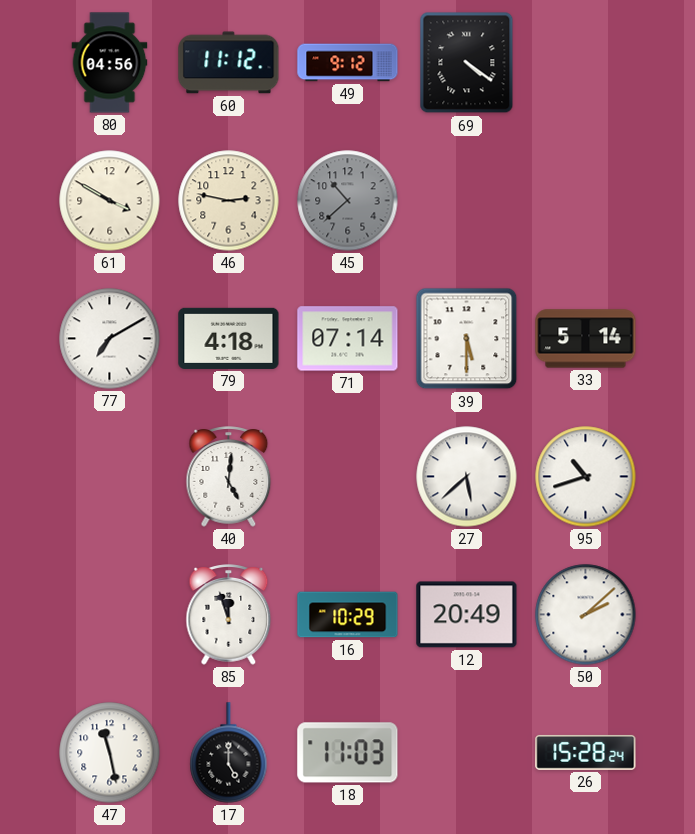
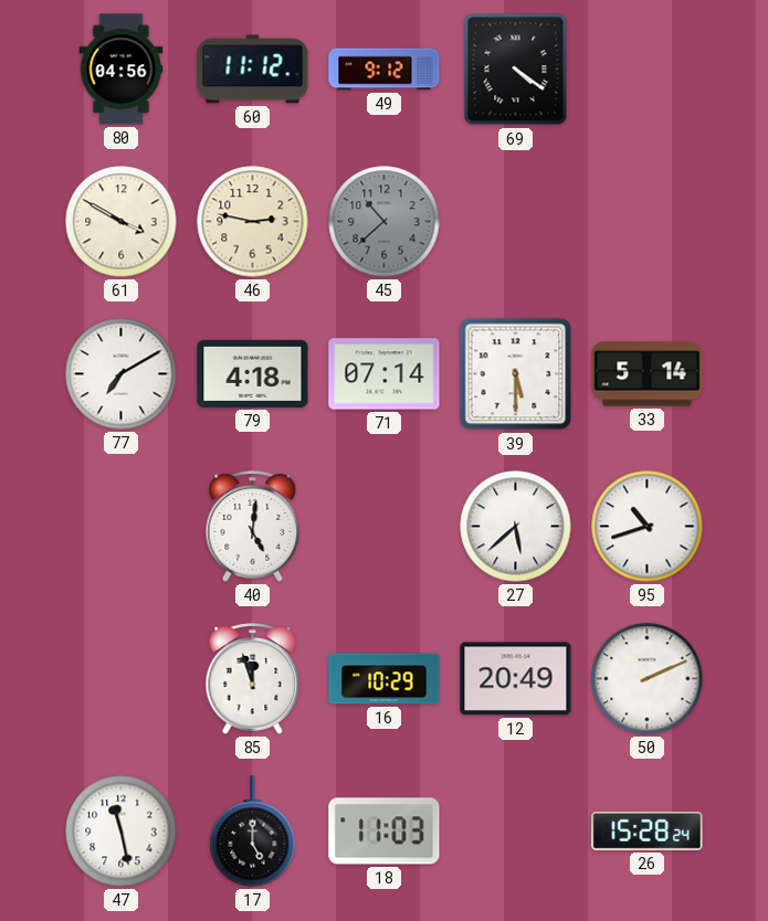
50: 2:08 -> 2:11 (648, 679)
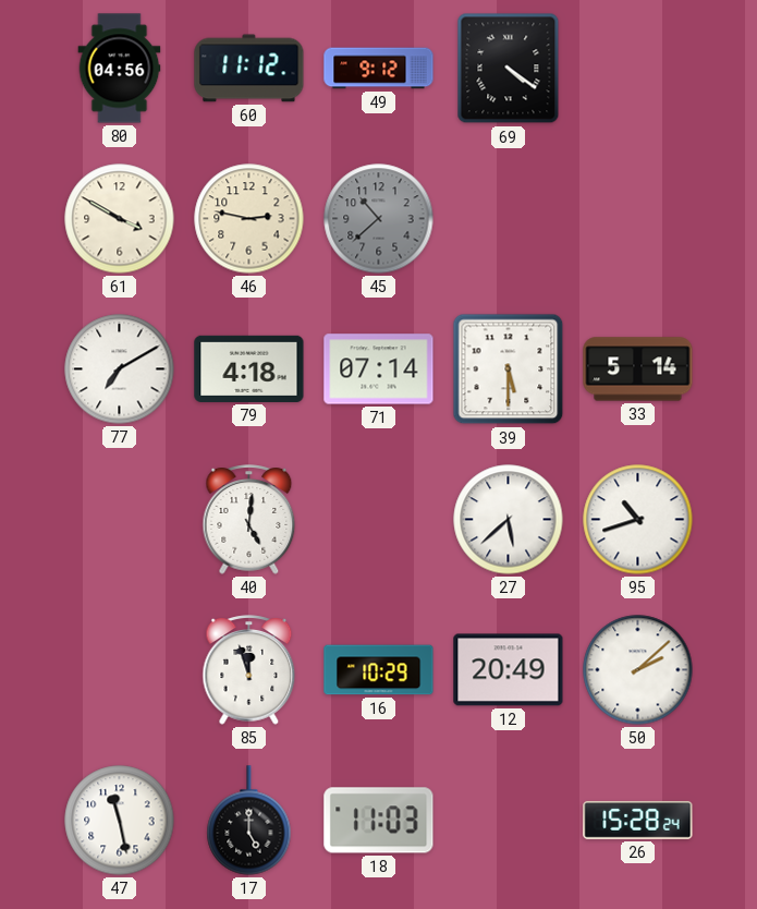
50: 2:11 -> 2:08 (638, 670)
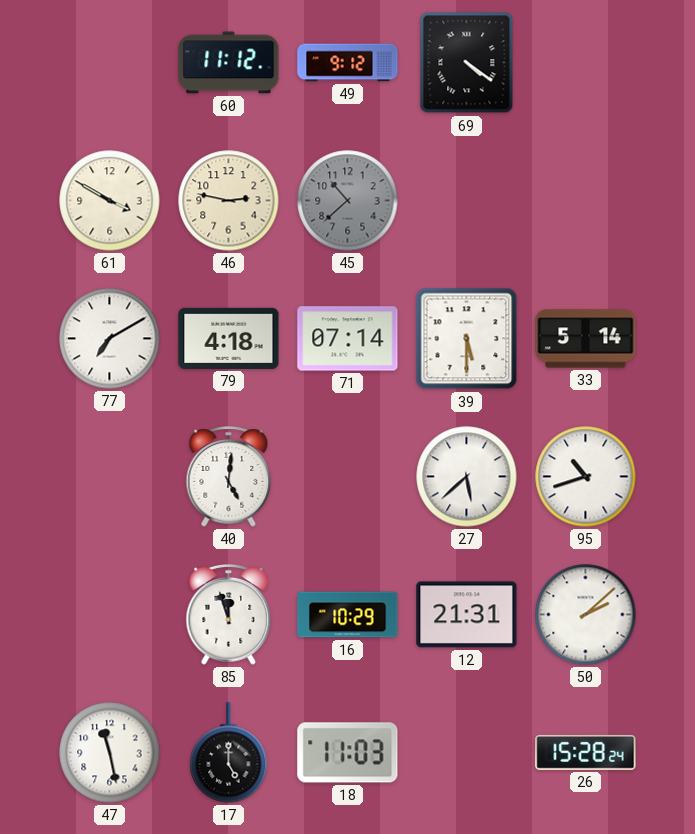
80: 04:56 -> none (120, 69)
12: 20:49 -> 21:31 (467, 615)
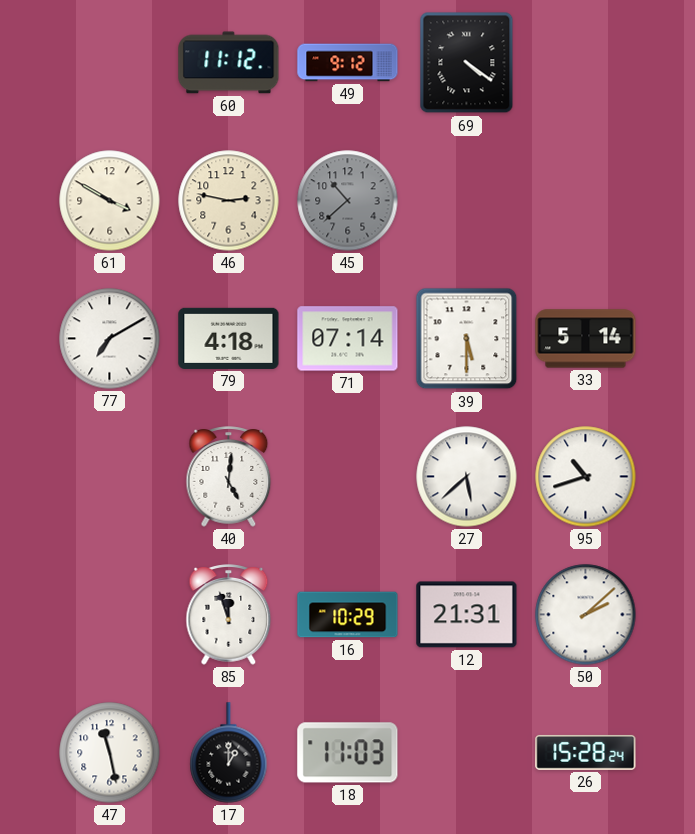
17: 5:00 -> 1:00 (229, 753)
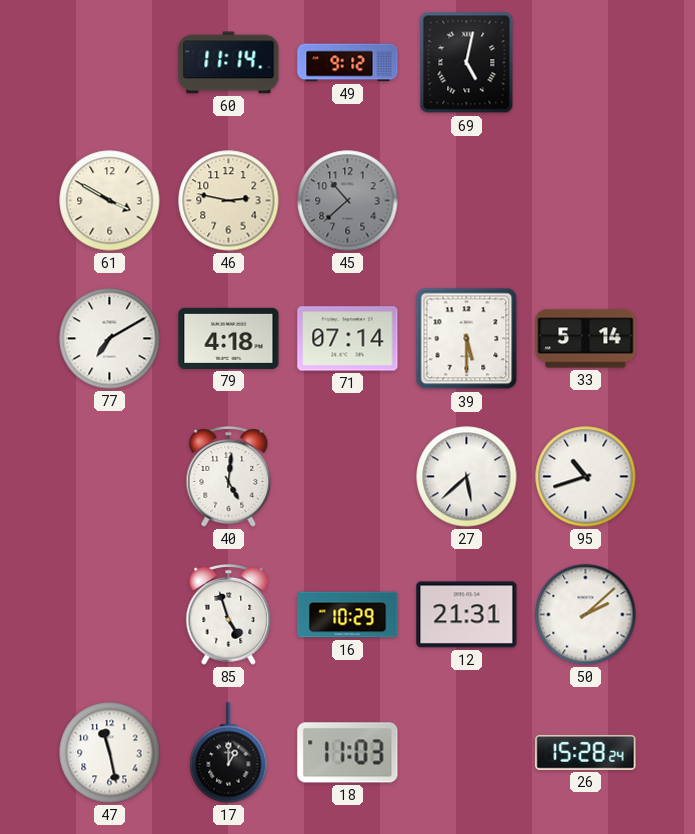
60: 11:12 -> 11:14 (229, 63)
69: 4:21 -> 5:02 (467, 63)
85: 11:57 -> 4:57 (229, 615)
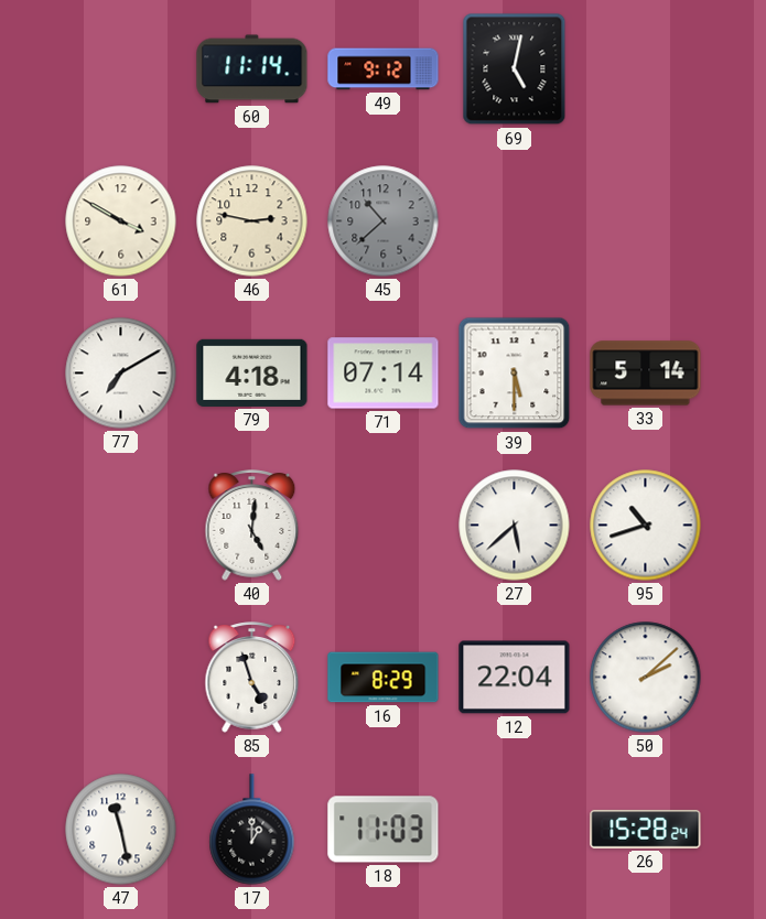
16: 10:29 -> 8:29 (384, 678)
12: 21:31 -> 22:04 (515, 678)
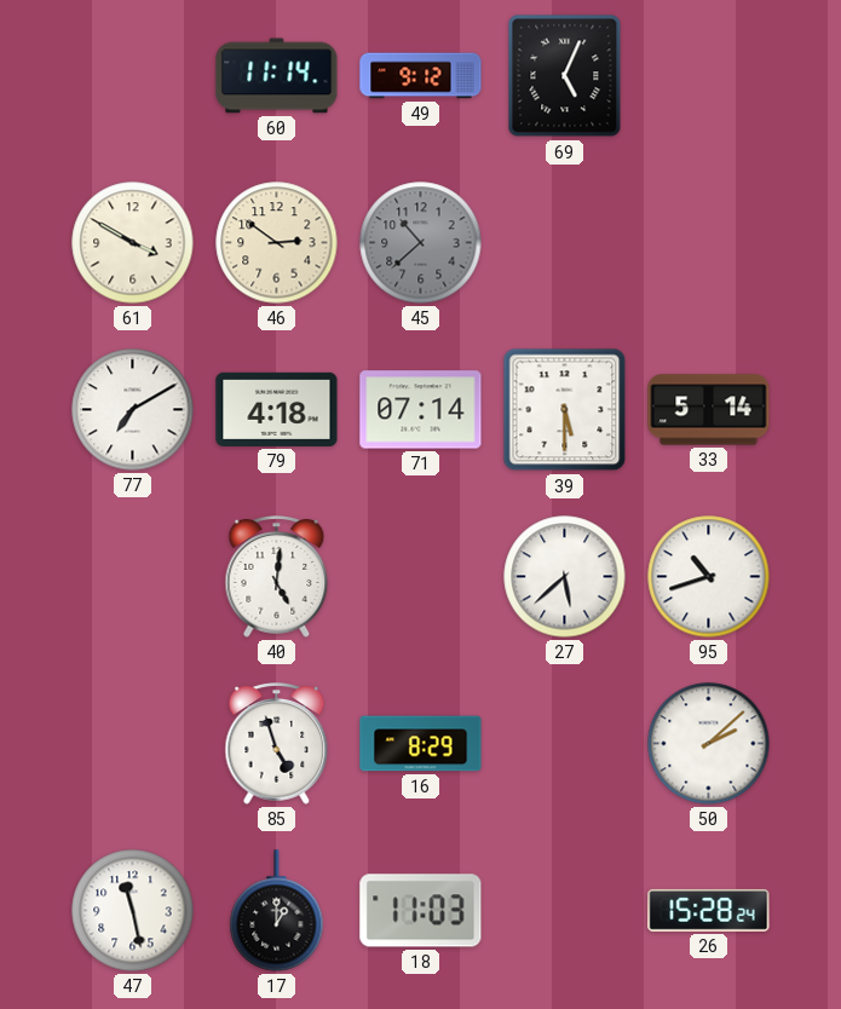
69: 5:02 -> 5:04 (565, 76)
46: 2:47 -> 2:51 (277, 243)
12: 22:04 -> none (515, 678)
